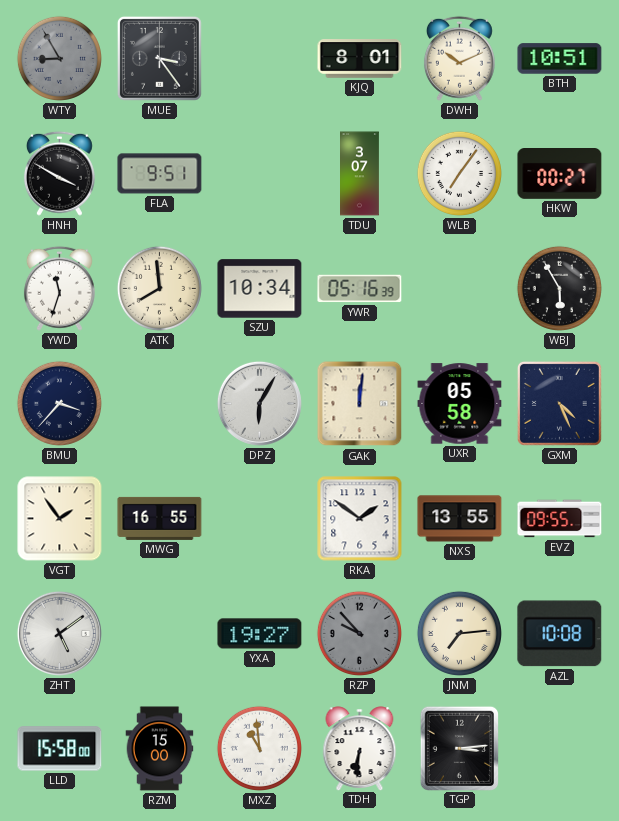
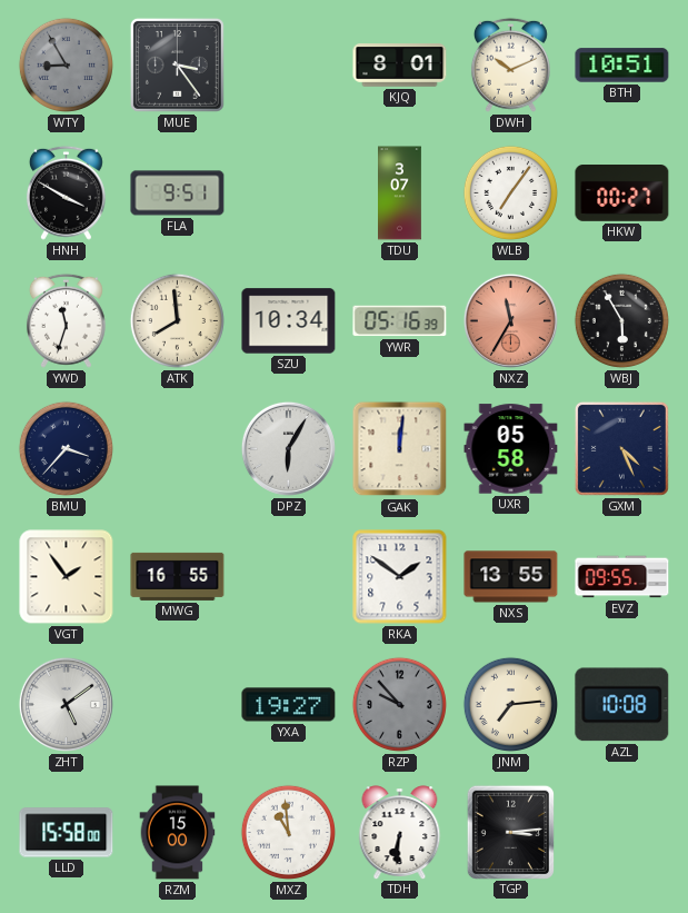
NXZ: none -> 11:35 (510, 320)
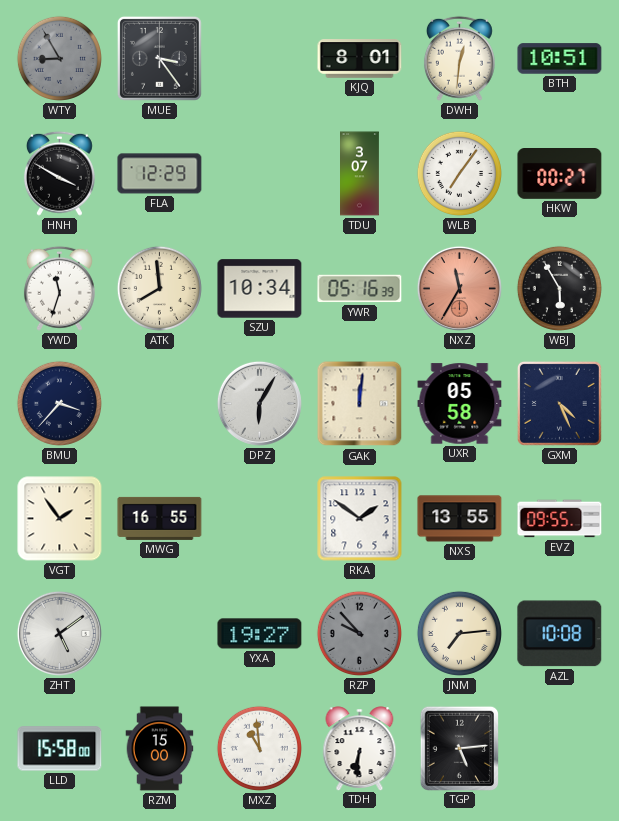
DWH: 10:11 -> 12:31 (459, 58)
FLA: 9:51 -> 12:29 (160, 174)
TGP: 3:14 -> 5:14 (459, 748)
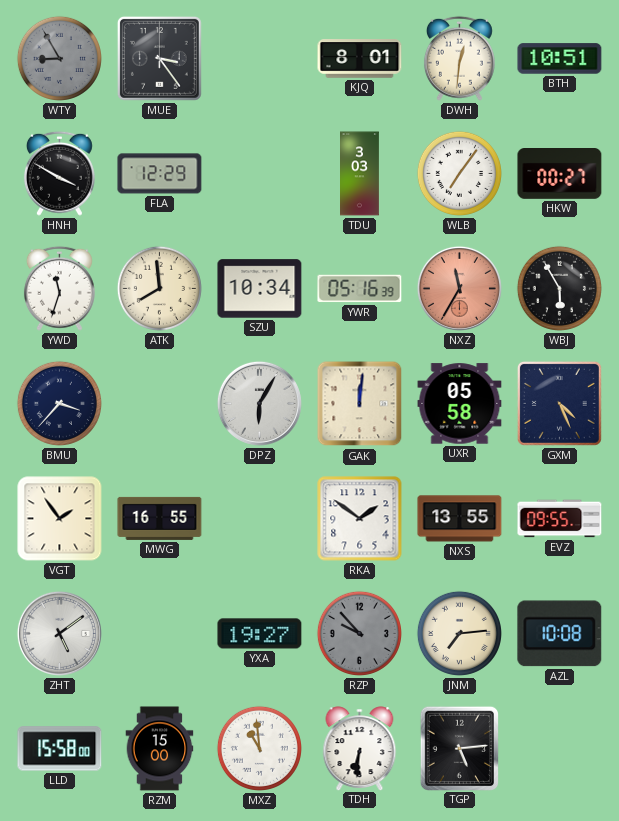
TDU: 3:07 -> 3:03 (360, 174)
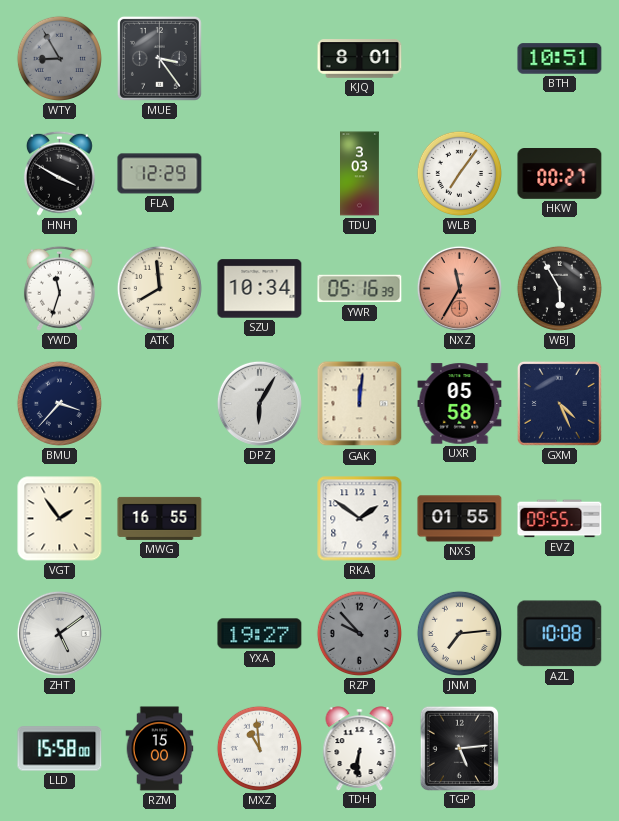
DWH: 12:31 -> none (459, 58)
NXS: 13:55 -> 01:55 (460, 519)
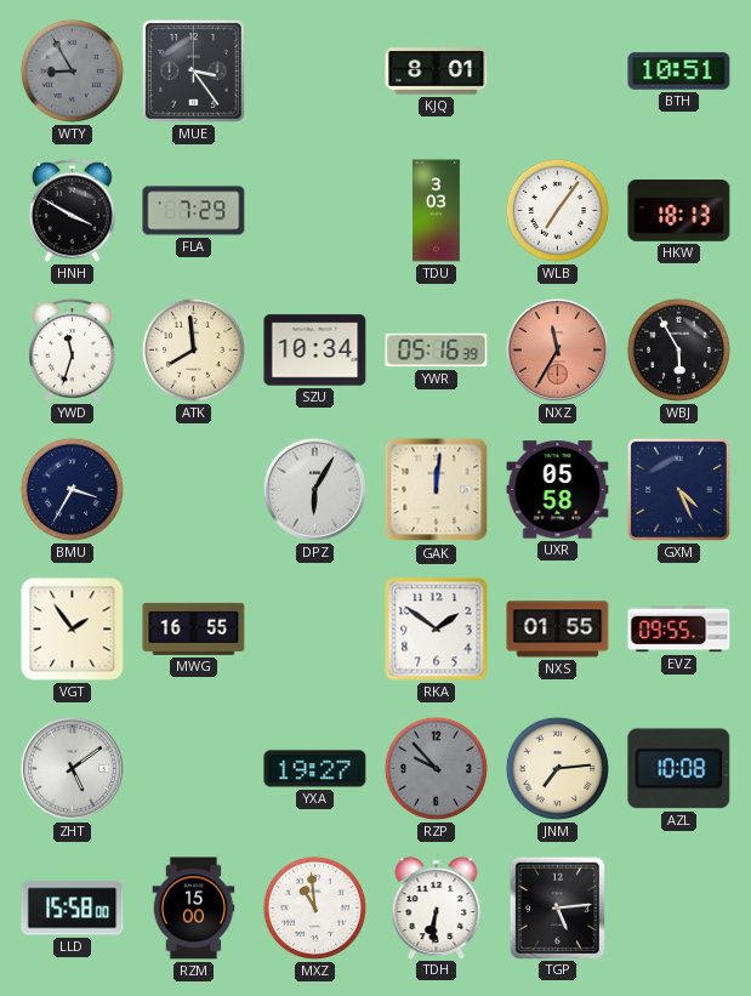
FLA: 12:29 -> 7:29 (194, 211)
HKW: 00:27 -> 18:13 (679, 211)
BMU: 3:37 -> 3:35 (72, 489)
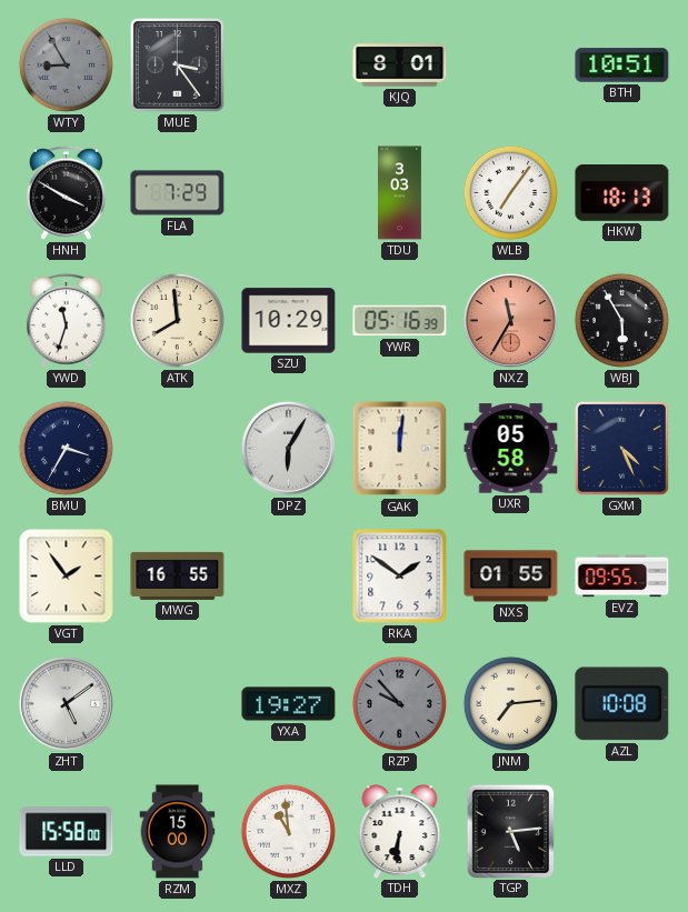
SZU: 10:34 -> 10:29 (289, 321)
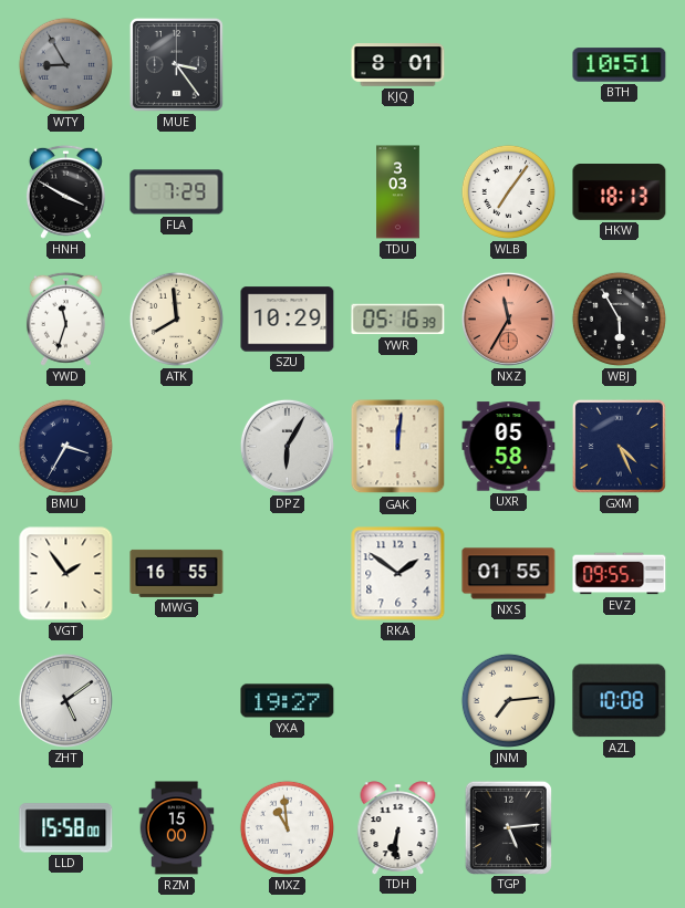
RZP: 9:53 -> none (399, 703)
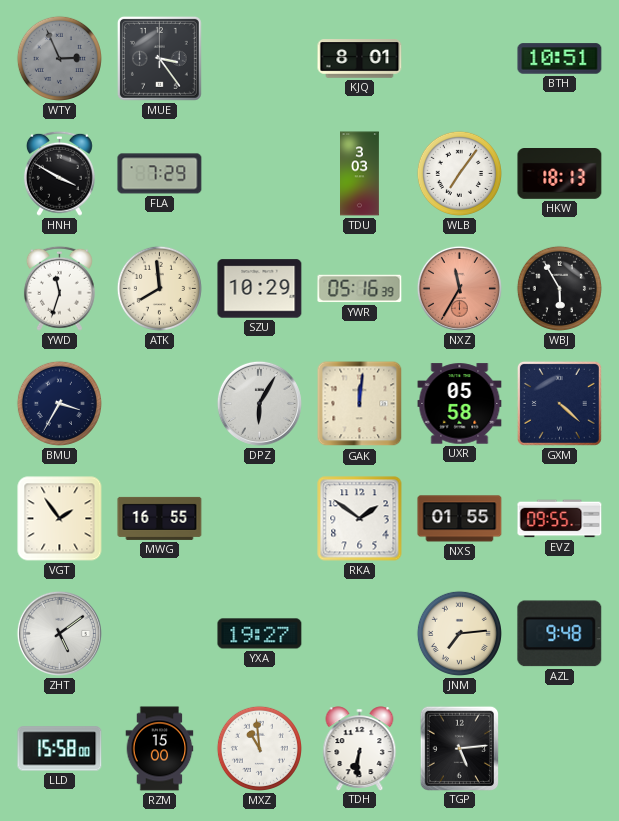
WTY: 8:55 -> 2:56 (59, 58)
GXM: 4:26 -> 4:22 (559, 403)
AZL: 10:08 -> 9:48 (560, 634)
